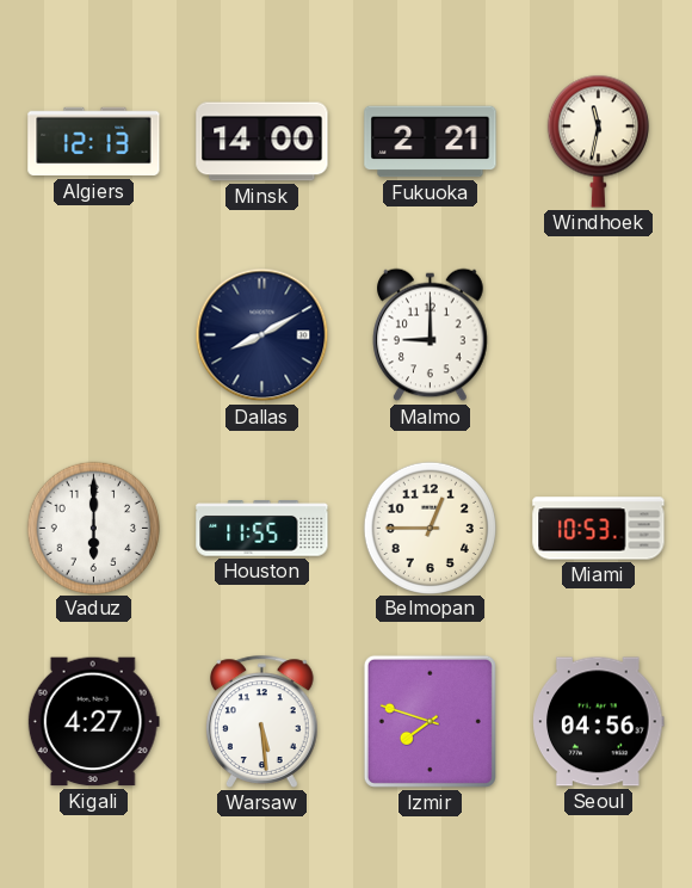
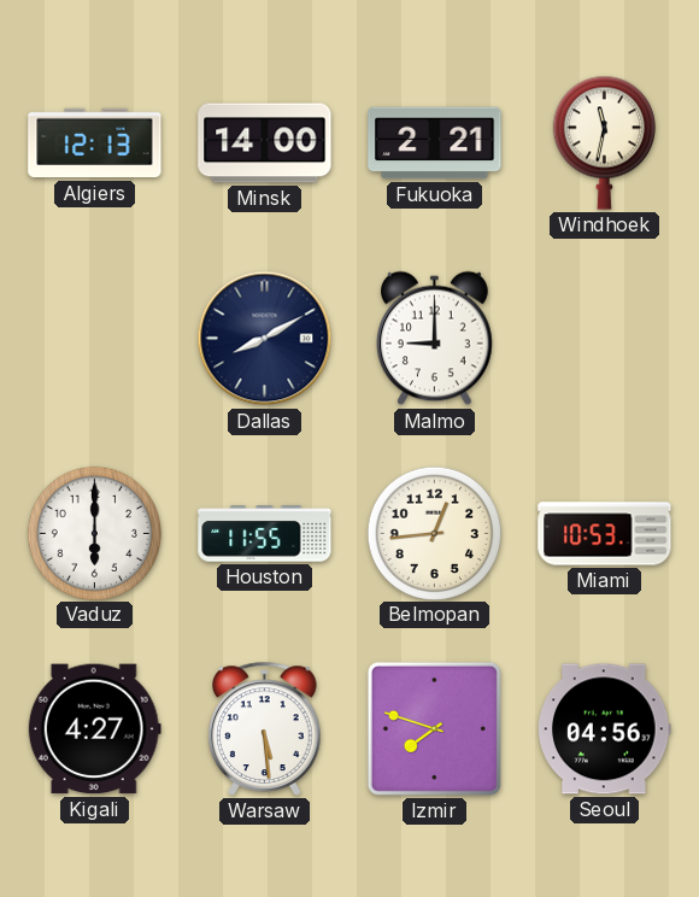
Belmopan: 12:45 -> 12:44 (434, 533)
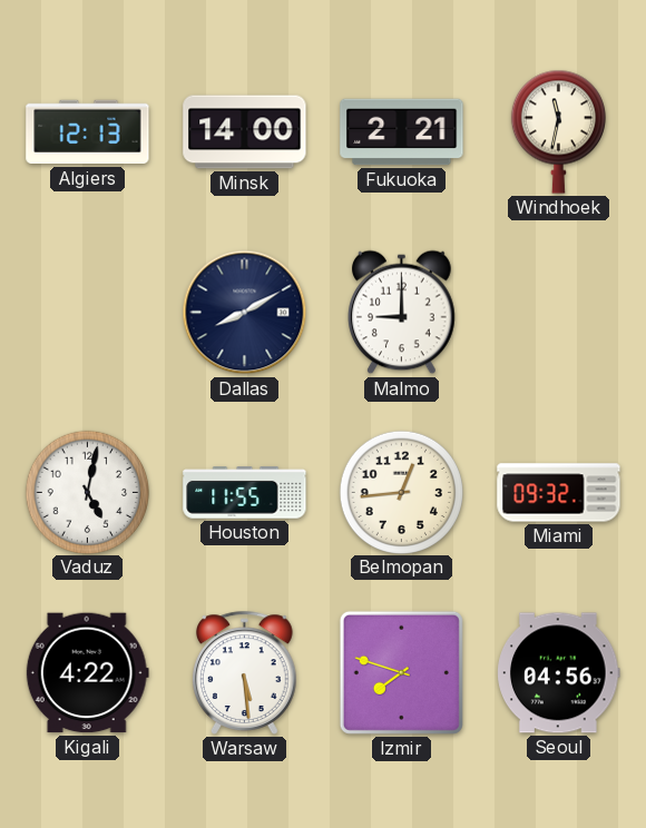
Vaduz: 6:00 -> 5:02 (87, 492)
Miami: 10:53 -> 09:32 (559, 493)
Kigali: 4:27 -> 4:22 (87, 673)
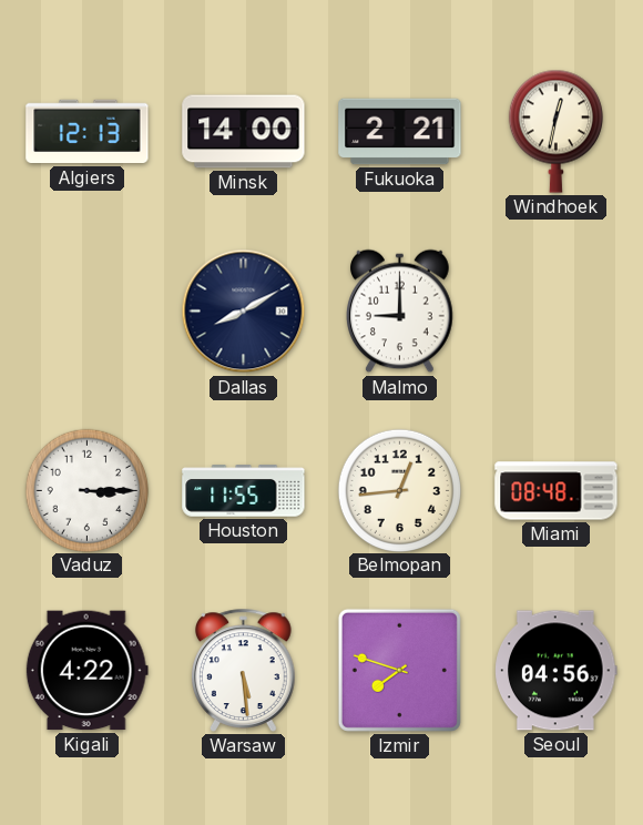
Windhoek: 11:32 -> 12:32 (555, 131)
Vaduz: 5:02 -> 3:15 (86, 490)
Miami: 09:32 -> 08:48 (557, 491)
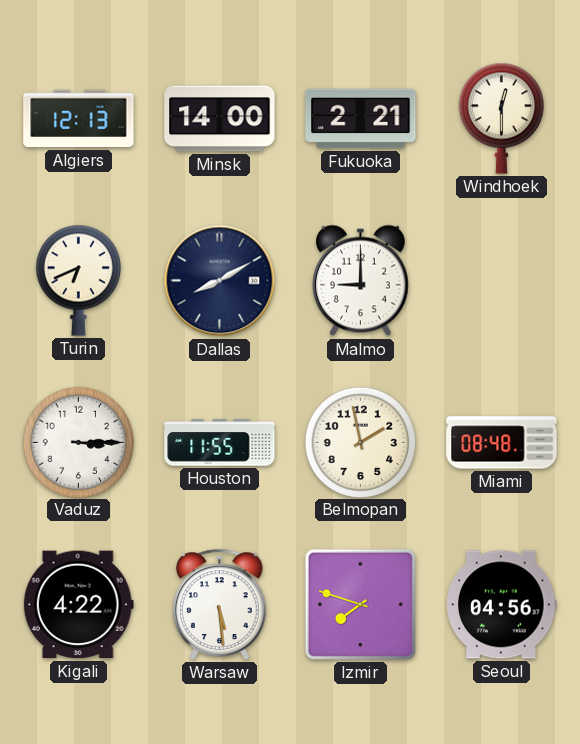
Windhoek: 12:32 -> 12:30 (501, 118)
Turin: none -> 6:41 (78, 280)
Belmopan: 12:44 -> 1:58 (360, 442)
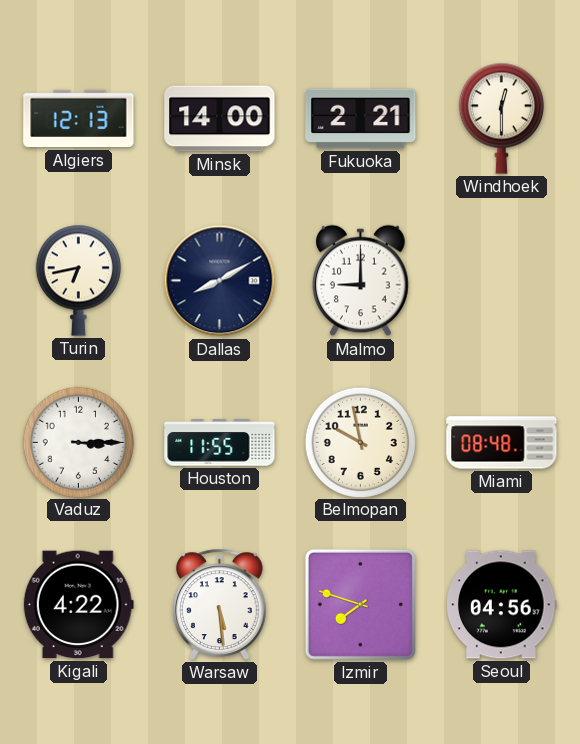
Turin: 6:41 -> 6:43 (78, 280)
Belmopan: 1:58 -> 9:58 (360, 442)
